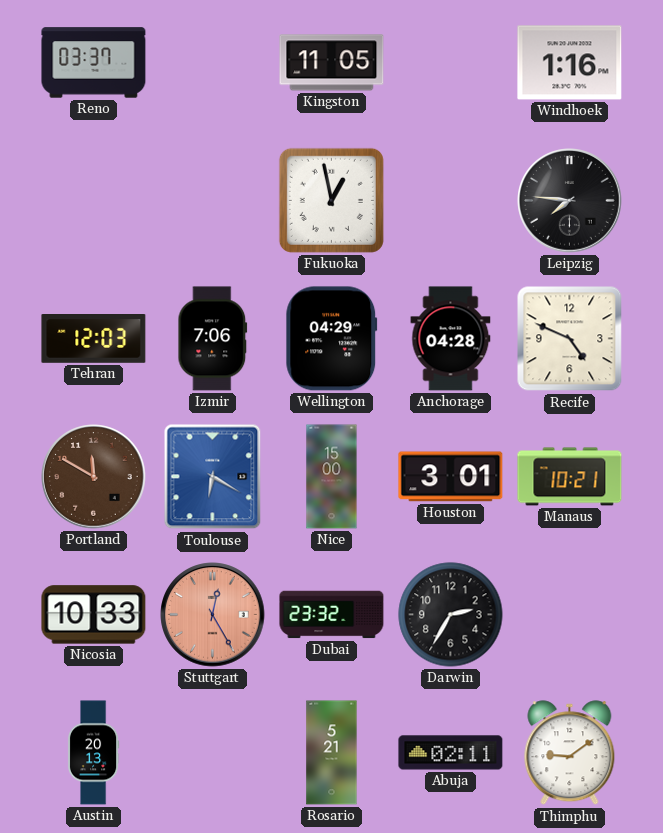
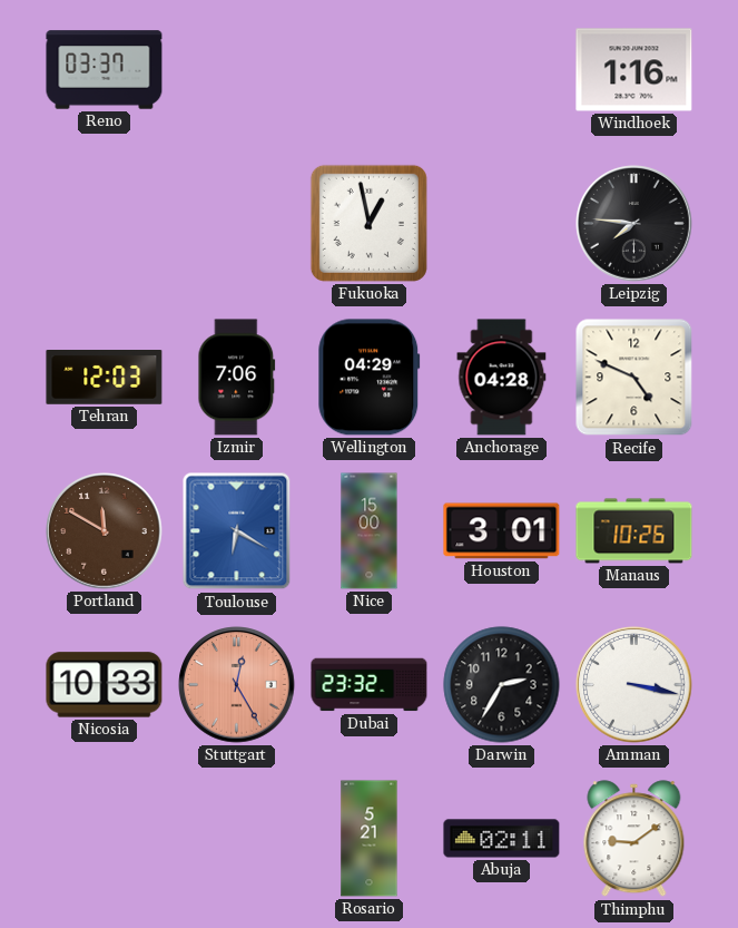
Kingston: 11:05 -> none (332, 63)
Manaus: 10:21 -> 10:26 (634, 531)
Amman: none -> 3:17 (634, 685)
Austin: 20:13 -> none (93, 753)
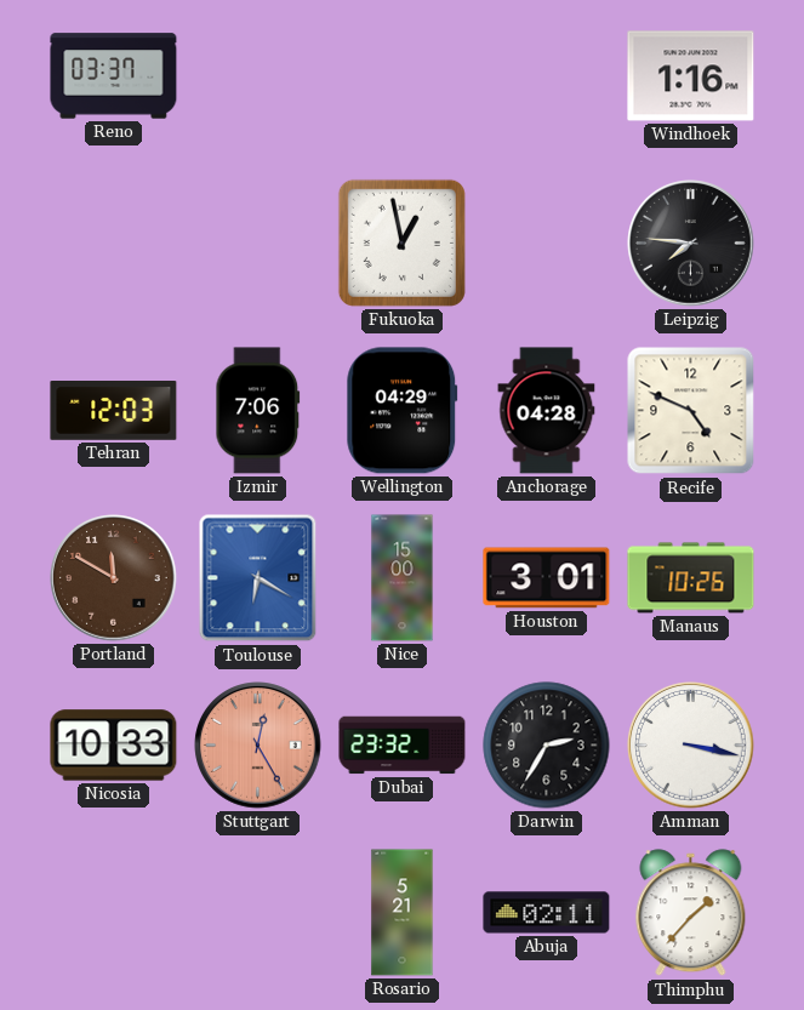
Thimphu: 9:09 -> 1:37 (691, 913)
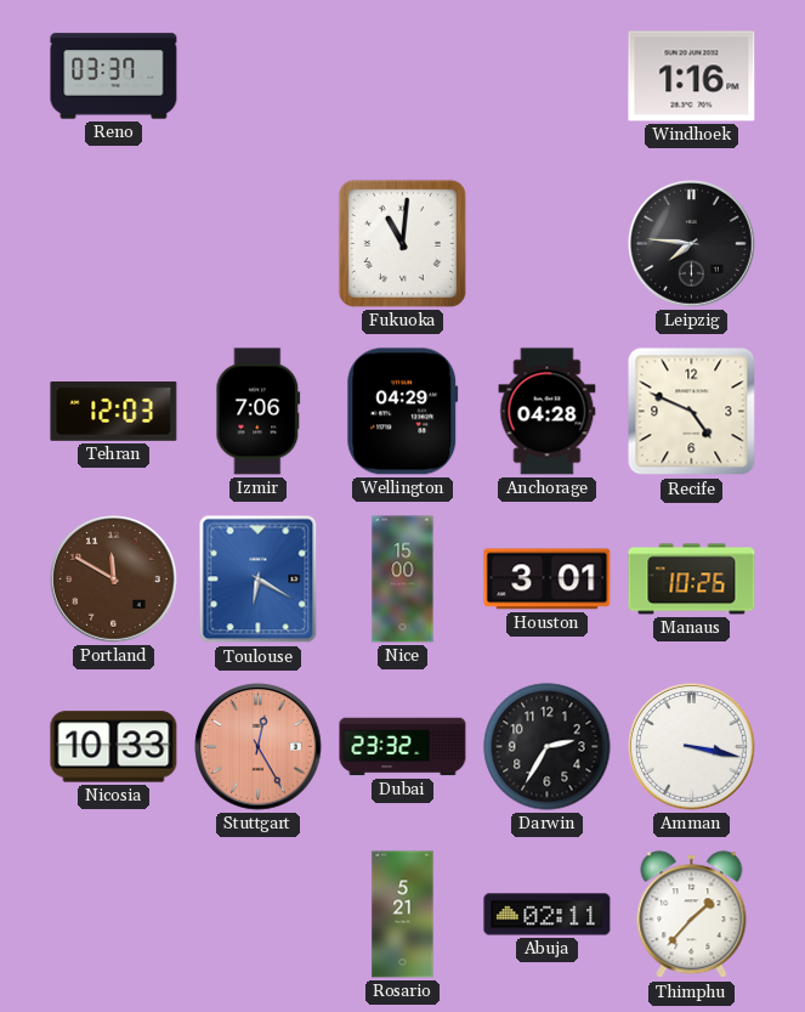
Fukuoka: 12:58 -> 11:01 (402, 243)
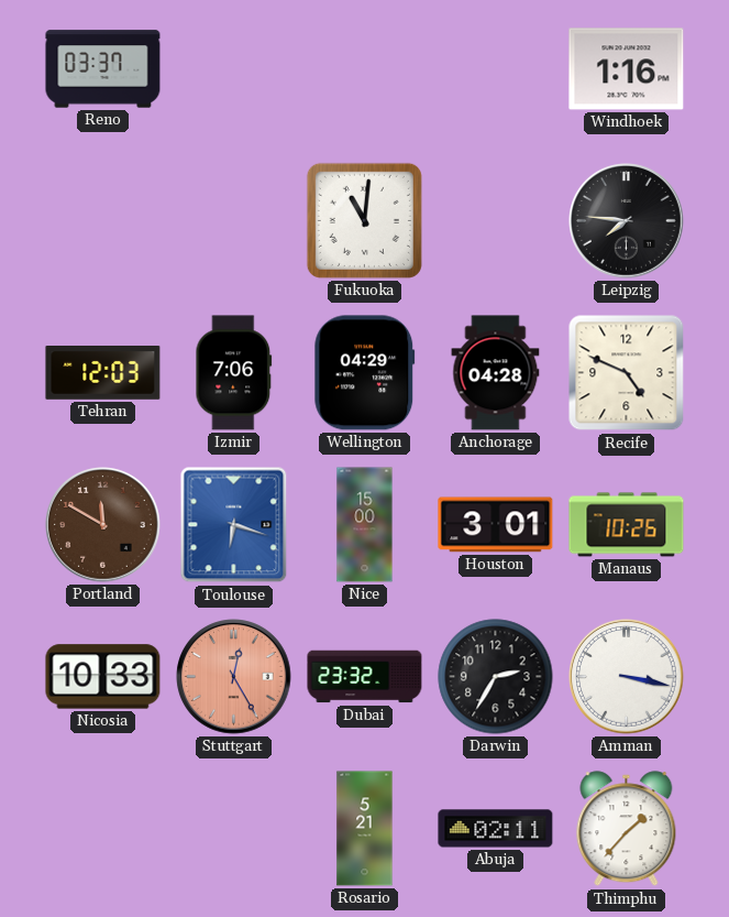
Toulouse: 6:20 -> 6:18 (234, 525)
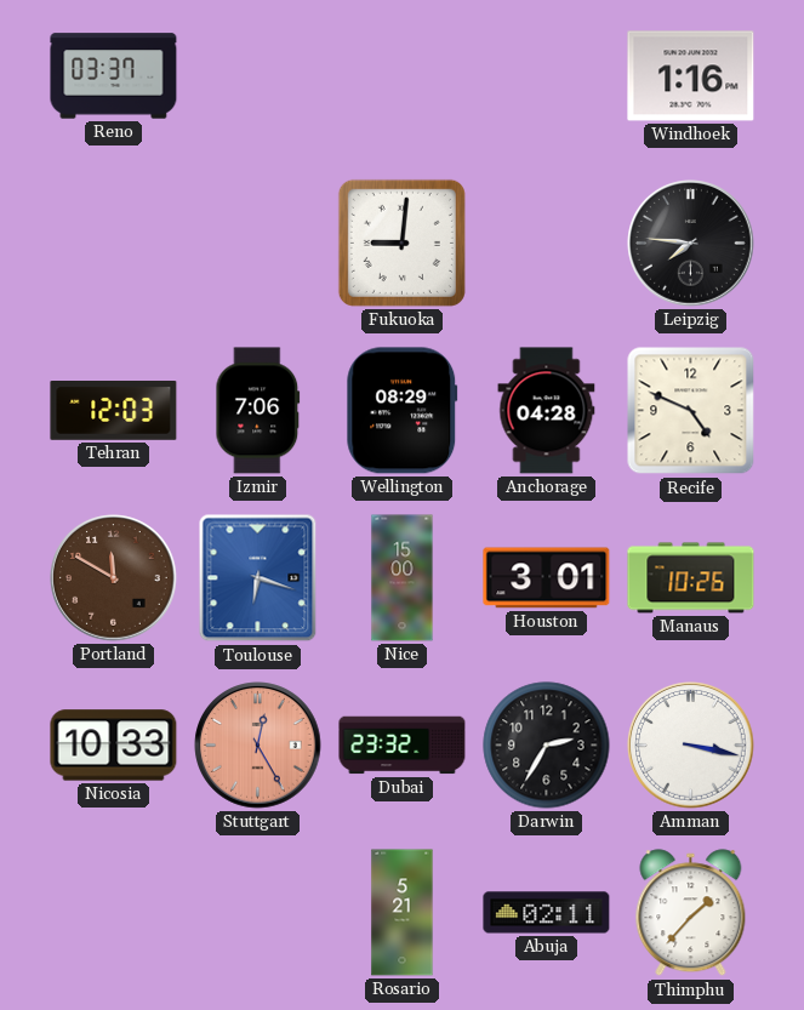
Fukuoka: 11:01 -> 9:01 (401, 242)
Wellington: 04:29 -> 08:29 (403, 411)
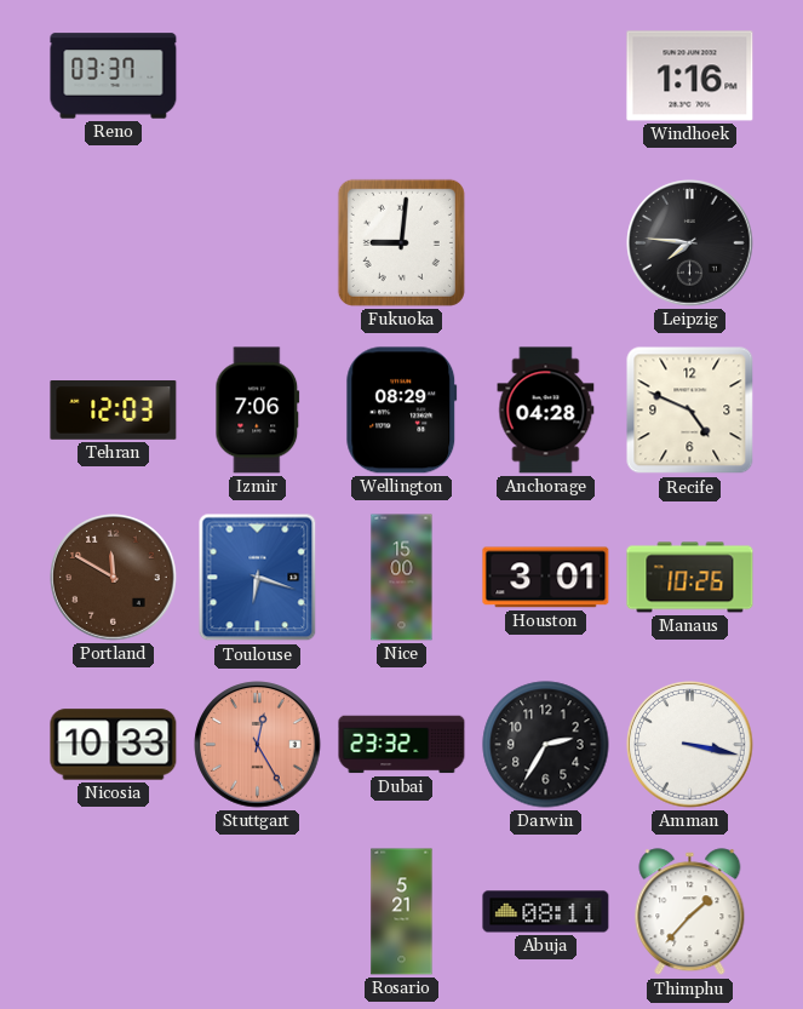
Abuja: 02:11 -> 08:11 (546, 912)
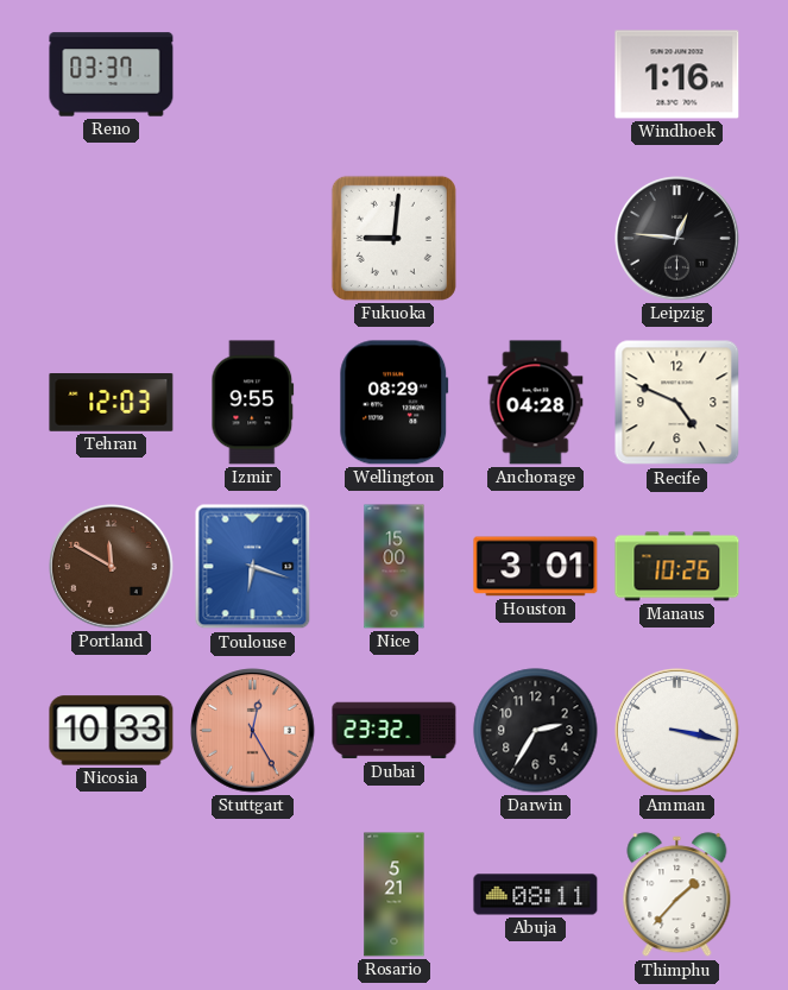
Leipzig: 7:46 -> 12:46 (677, 239)
Izmir: 7:06 -> 9:55 (253, 403)
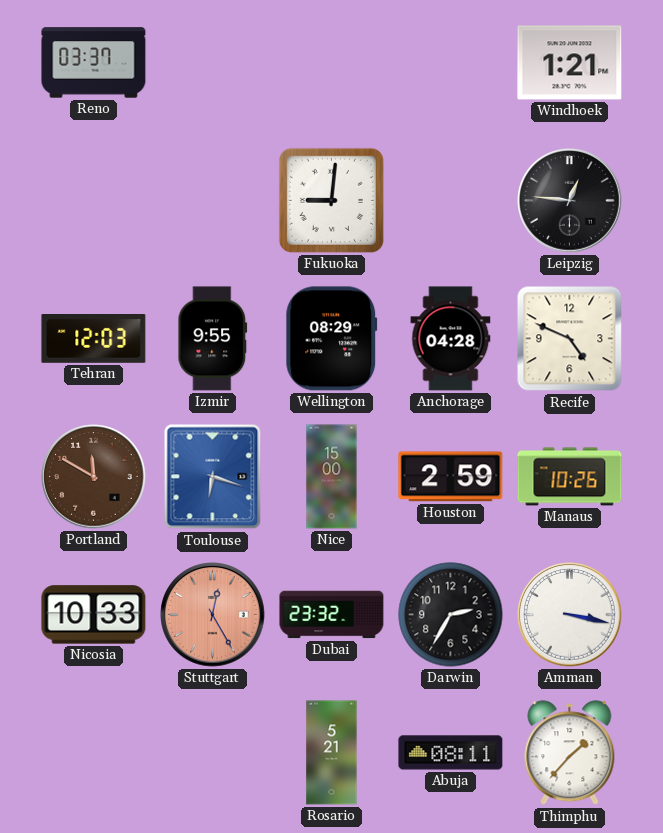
Windhoek: 1:16 -> 1:21 (570, 63)
Houston: 3:01 -> 2:59 (451, 477)
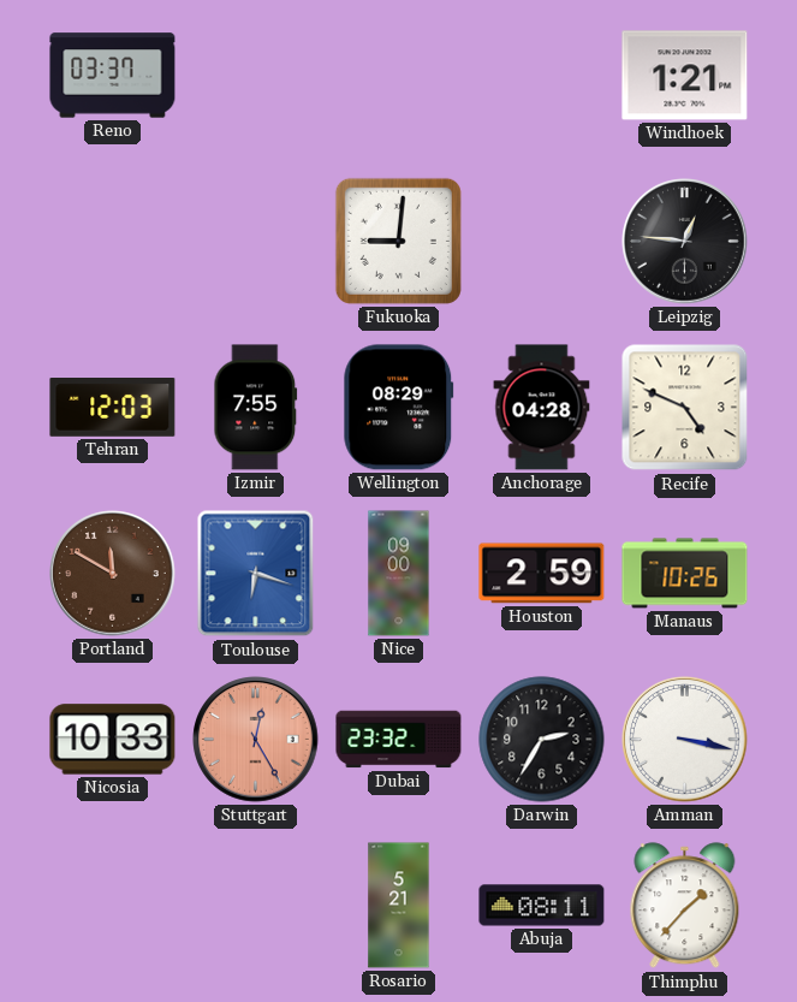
Izmir: 9:55 -> 7:55 (256, 408)
Nice: 15:00 -> 09:00 (399, 574)
